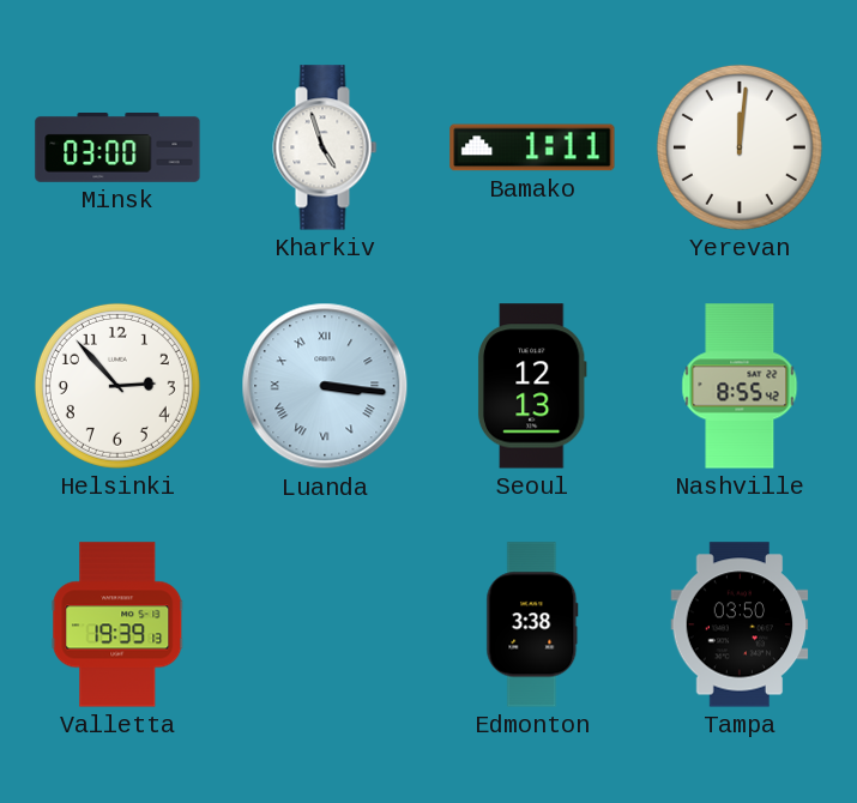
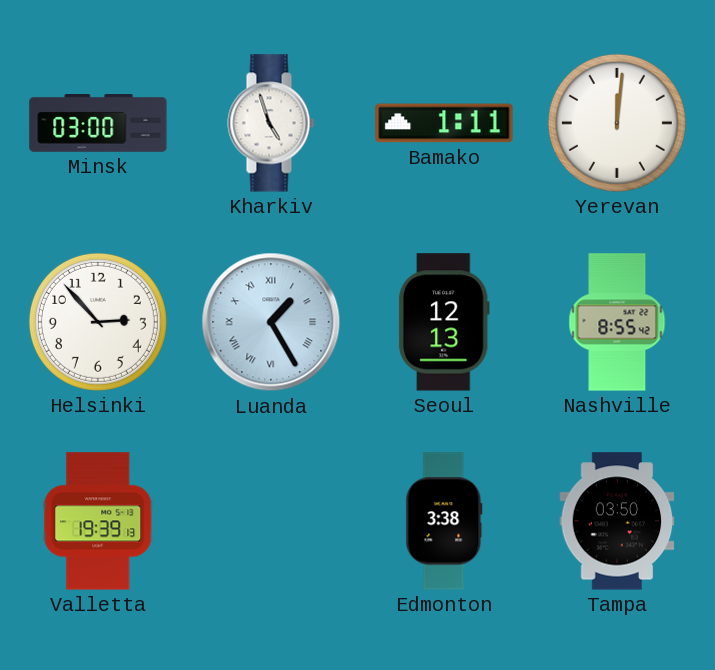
Luanda: 3:16 -> 1:25 (271, 322)
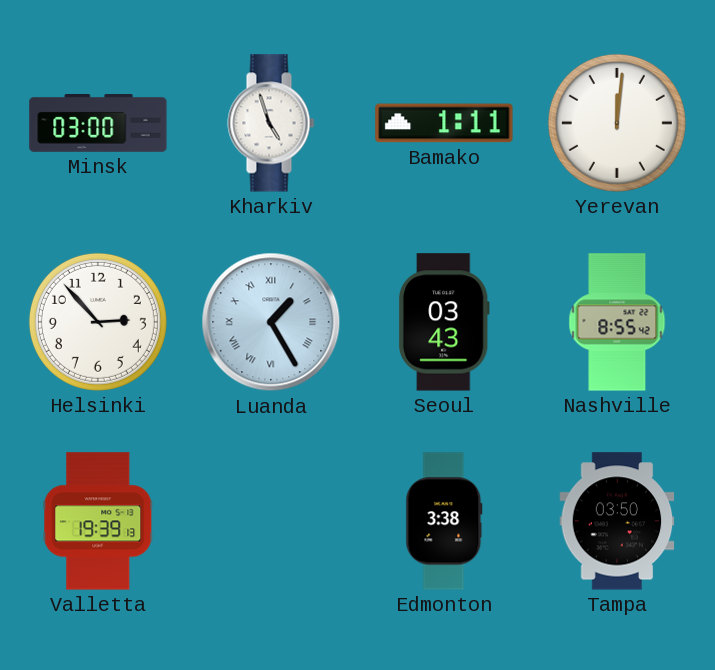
Seoul: 12:13 -> 03:43 (444, 322)
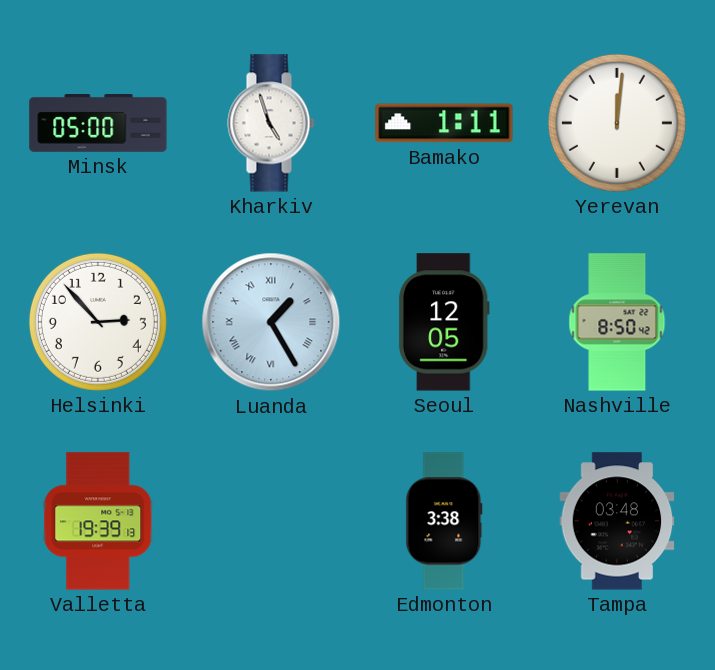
Minsk: 03:00 -> 05:00 (98, 124)
Seoul: 03:43 -> 12:05 (444, 322)
Nashville: 8:55 -> 8:50 (617, 322)
Tampa: 03:50 -> 03:48 (617, 521)
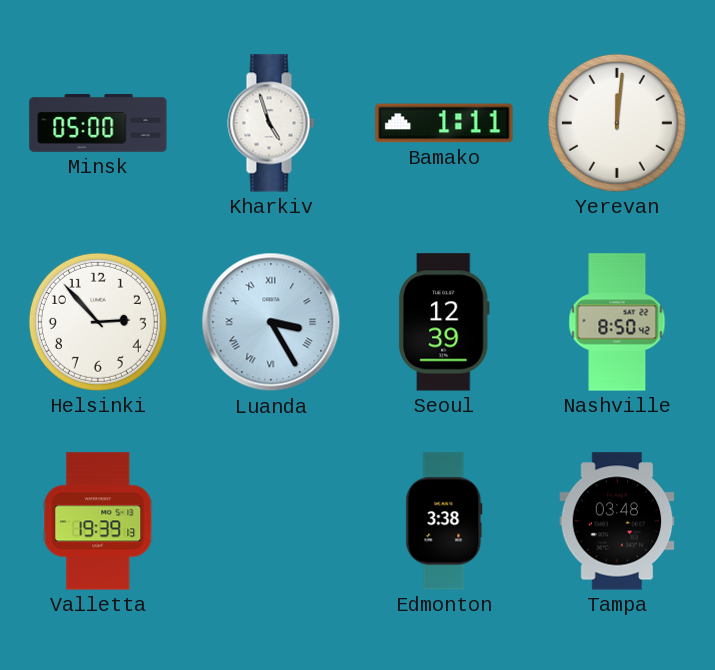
Luanda: 1:25 -> 3:25 (271, 322)
Seoul: 12:05 -> 12:39 (444, 322)
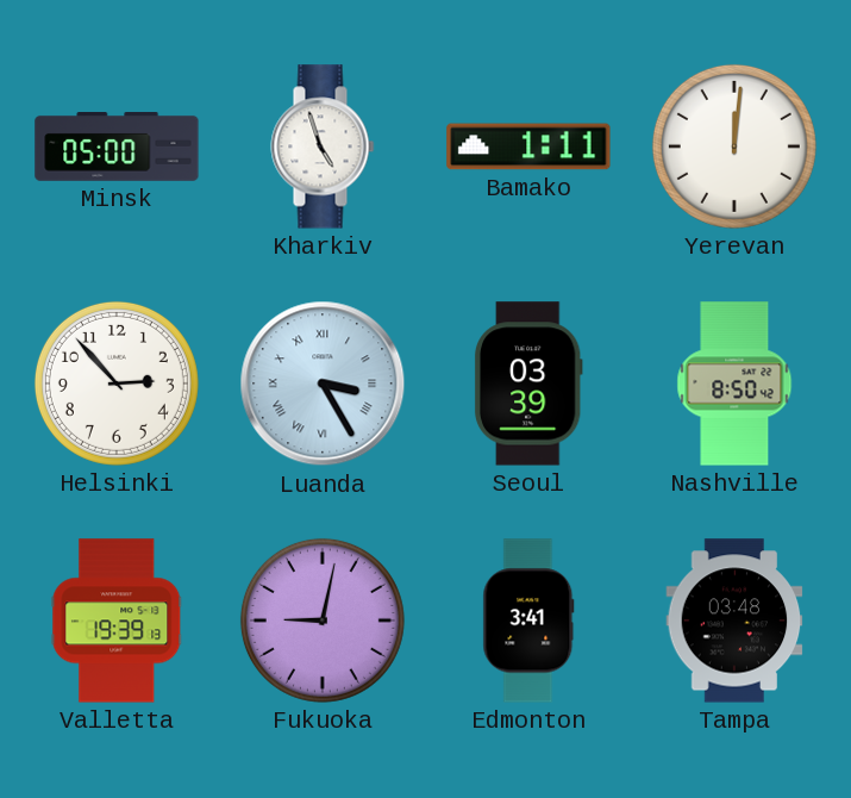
Seoul: 12:39 -> 03:39 (528, 384)
Fukuoka: none -> 9:02 (323, 621)
Edmonton: 3:38 -> 3:41 (528, 621)
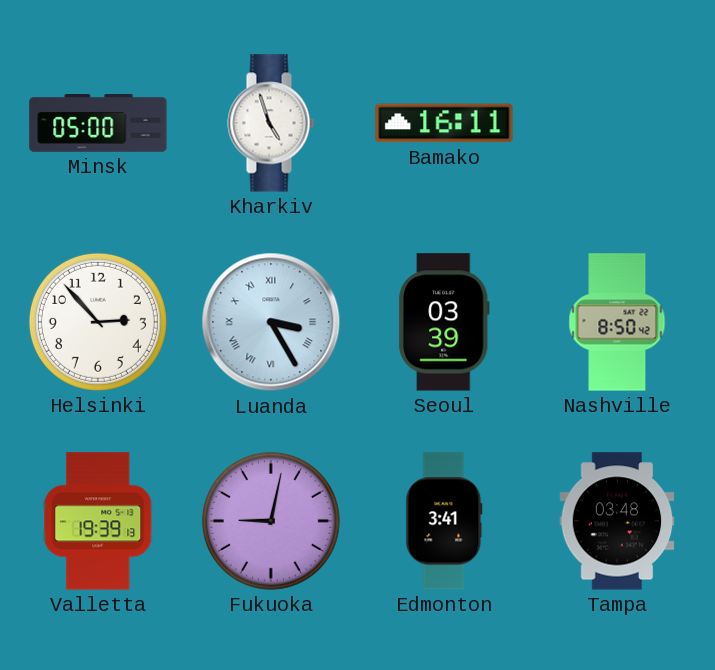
Bamako: 1:11 -> 16:11 (444, 123)
Yerevan: 12:01 -> none (734, 146)
